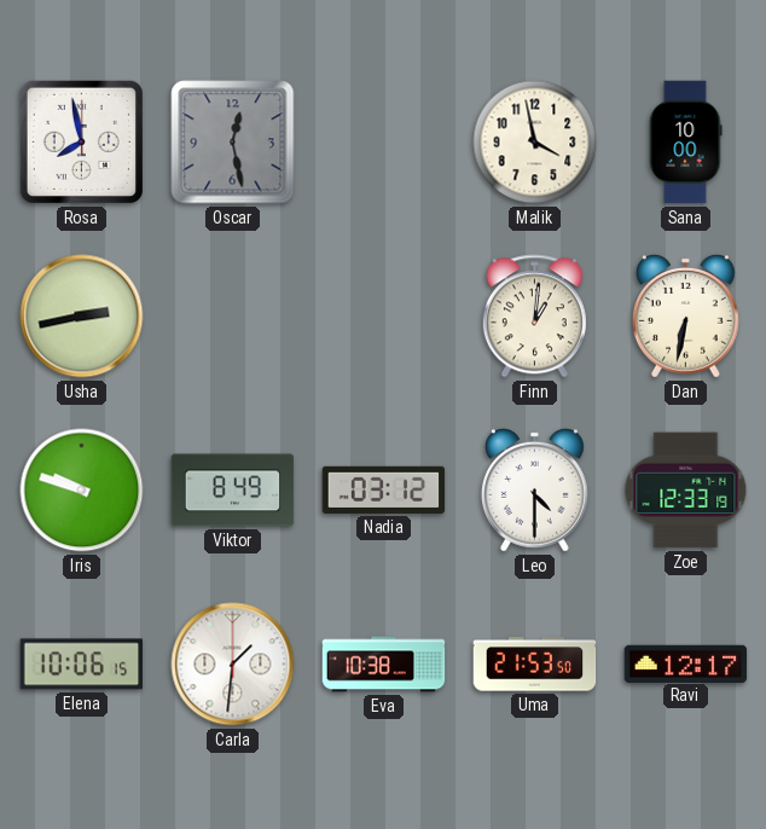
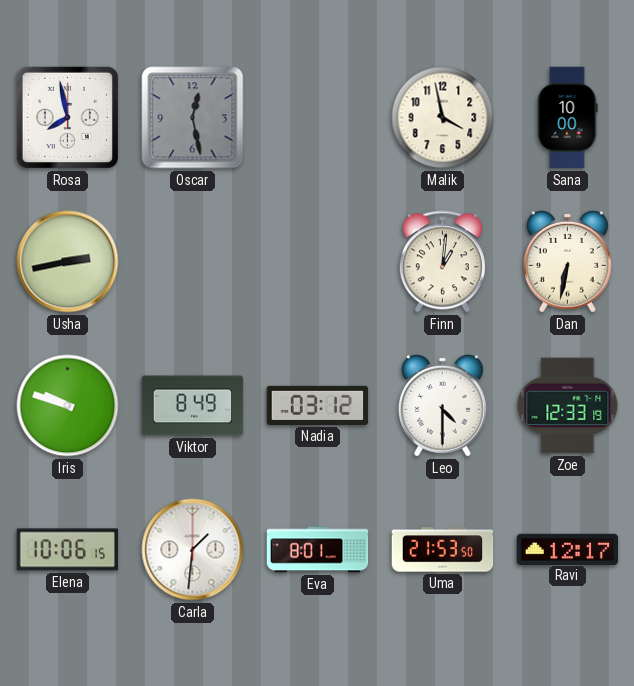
Eva: 10:38 -> 8:01 (318, 550)
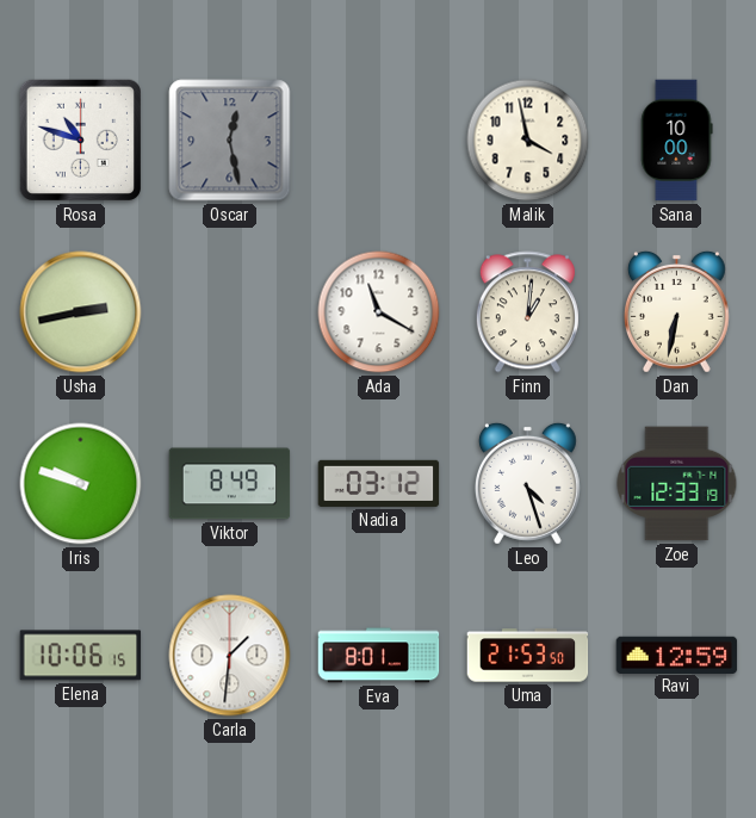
Rosa: 7:58 -> 10:48 (80, 140)
Ada: none -> 11:20 (379, 312)
Leo: 4:30 -> 4:27 (527, 483)
Ravi: 12:17 -> 12:59 (677, 655)
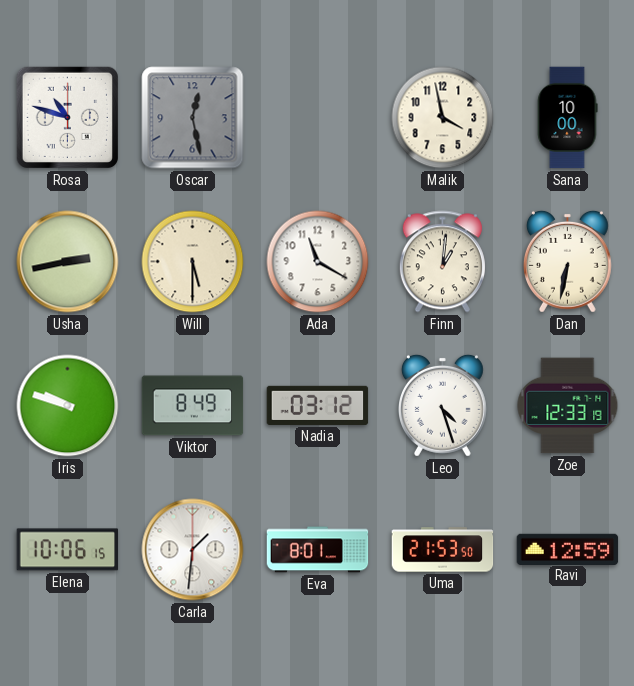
Will: none -> 5:30 (193, 262)
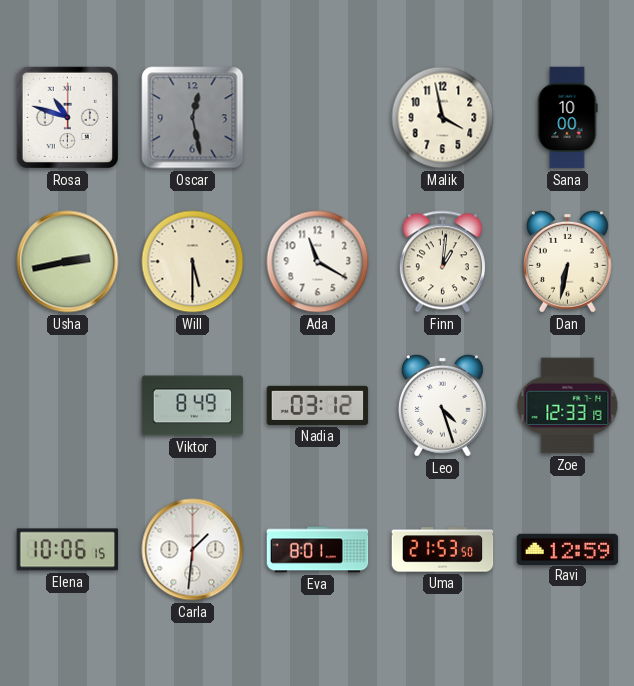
Iris: 9:48 -> none (68, 406)
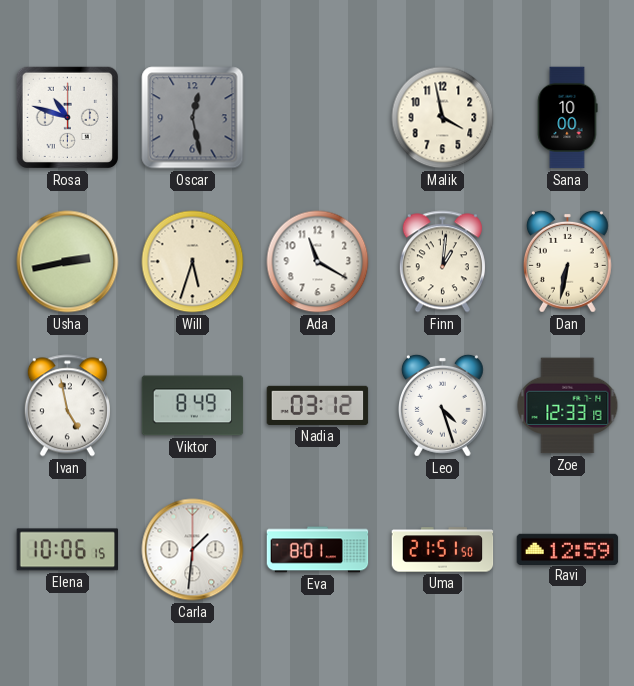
Will: 5:30 -> 5:33 (193, 262)
Ivan: none -> 4:58 (67, 406)
Uma: 21:53 -> 21:51 (443, 550)
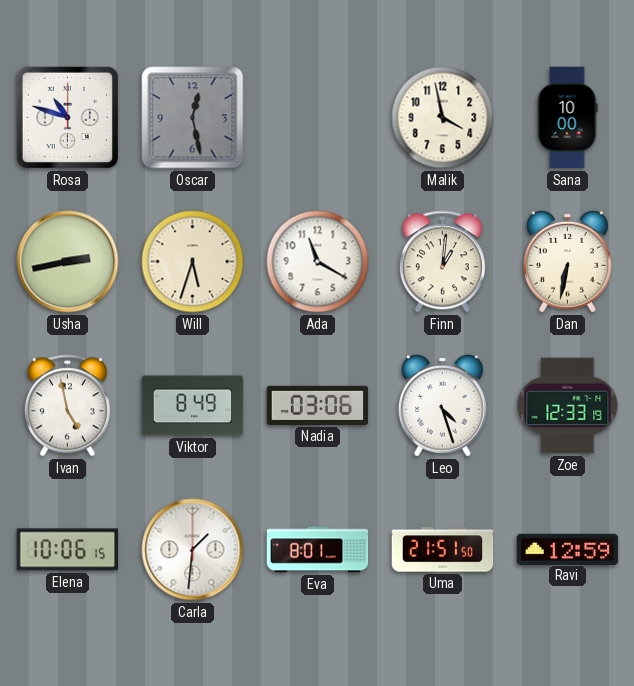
Nadia: 03:12 -> 03:06 (318, 405)
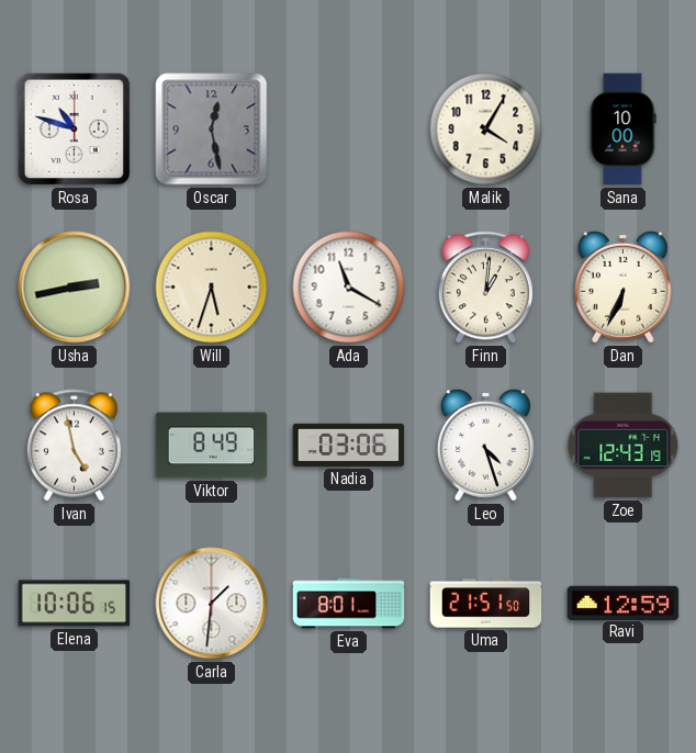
Malik: 3:58 -> 4:05 (486, 130)
Dan: 6:32 -> 6:34 (622, 286)
Zoe: 12:33 -> 12:43 (624, 446)
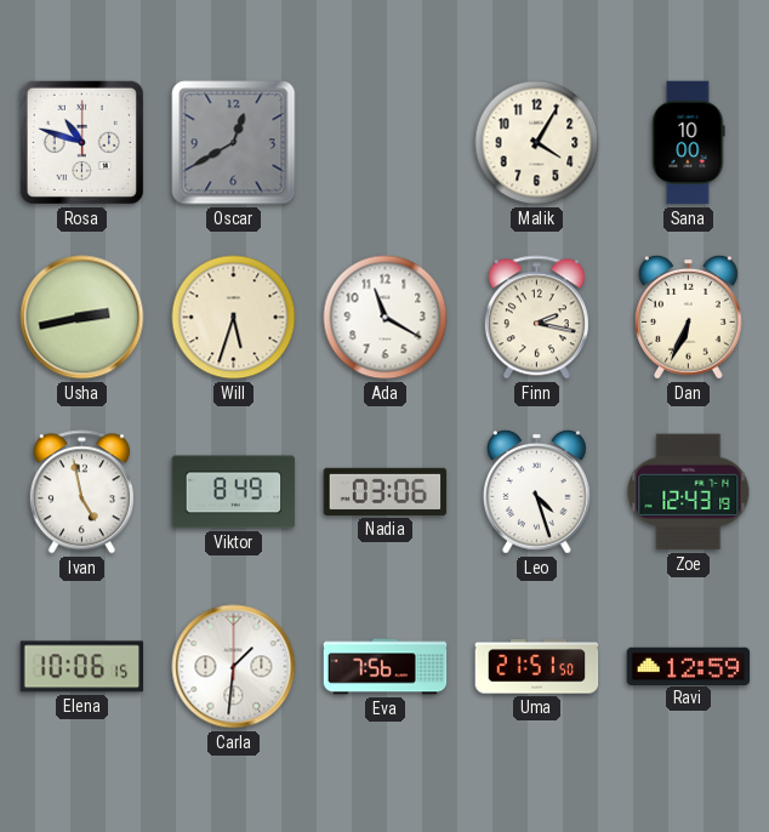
Oscar: 12:28 -> 12:40 (234, 143)
Finn: 1:01 -> 2:17 (536, 318)
Eva: 8:01 -> 7:56 (386, 667)
